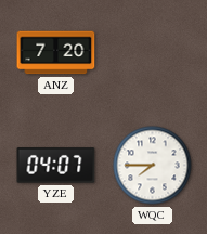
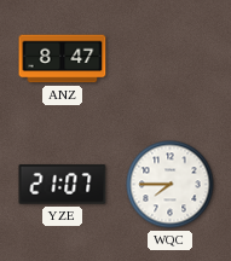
ANZ: 7:20 -> 8:47 (63, 59)
YZE: 04:07 -> 21:07 (63, 185)
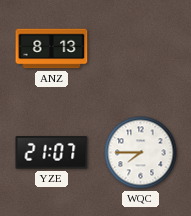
ANZ: 8:47 -> 8:13 (52, 49)
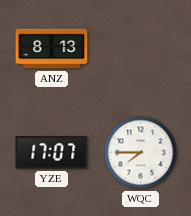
YZE: 21:07 -> 17:07 (52, 153)
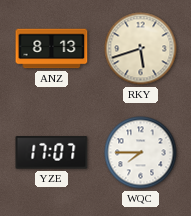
RKY: none -> 5:42 (141, 49)
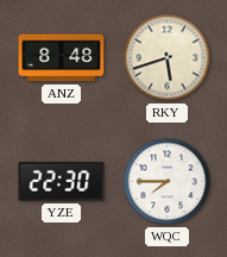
ANZ: 8:13 -> 8:48 (62, 58)
YZE: 17:07 -> 22:30 (62, 182)
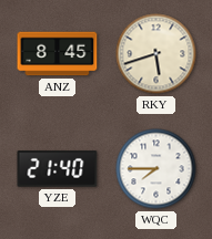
ANZ: 8:48 -> 8:45 (58, 54)
YZE: 22:30 -> 21:40 (58, 169)
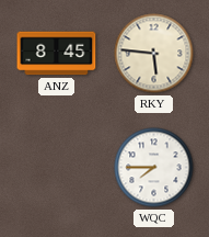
RKY: 5:42 -> 5:46 (154, 54)
YZE: 21:40 -> none (58, 169)
